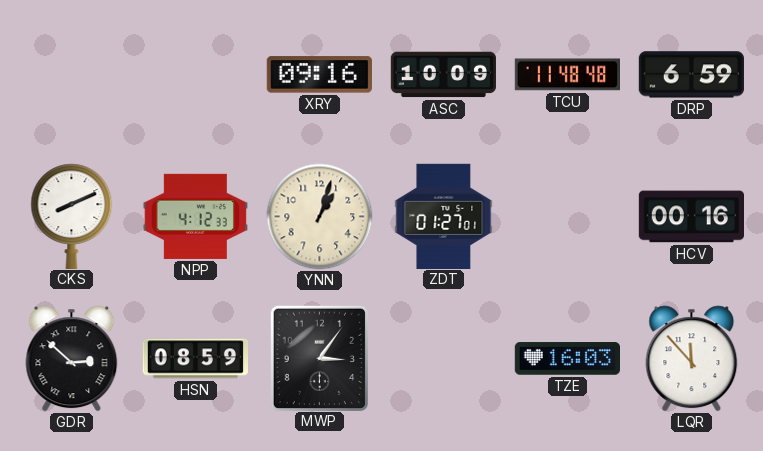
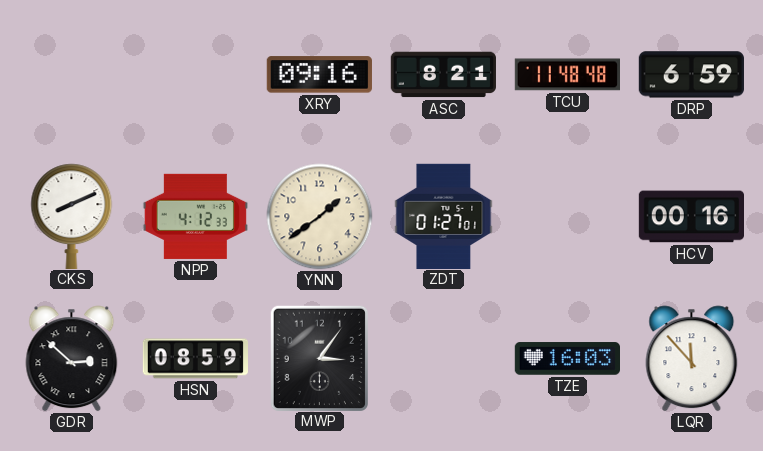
ASC: 10:09 -> 8:21 (443, 75)
YNN: 1:03 -> 1:39 (320, 217)
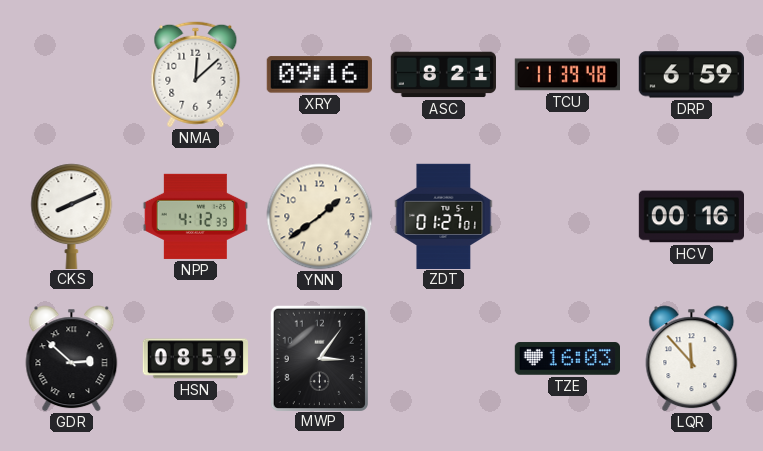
NMA: none -> 12:08 (196, 75)
TCU: 11:48 -> 11:39 (567, 75)
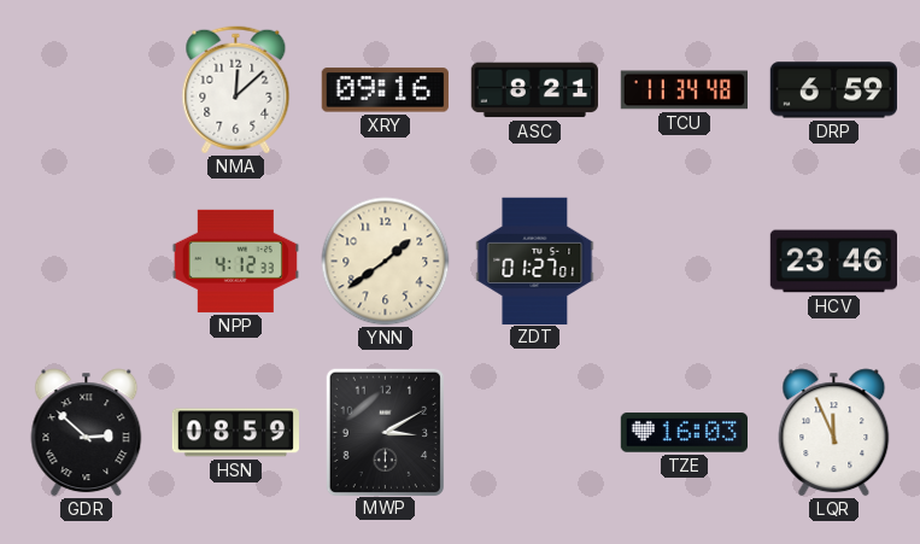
TCU: 11:39 -> 11:34 (684, 90)
CKS: 8:11 -> none (72, 216)
HCV: 00:16 -> 23:46 (833, 262)
MWP: 3:06 -> 3:10 (385, 432)
LQR: 11:53 -> 11:56 (834, 433)
